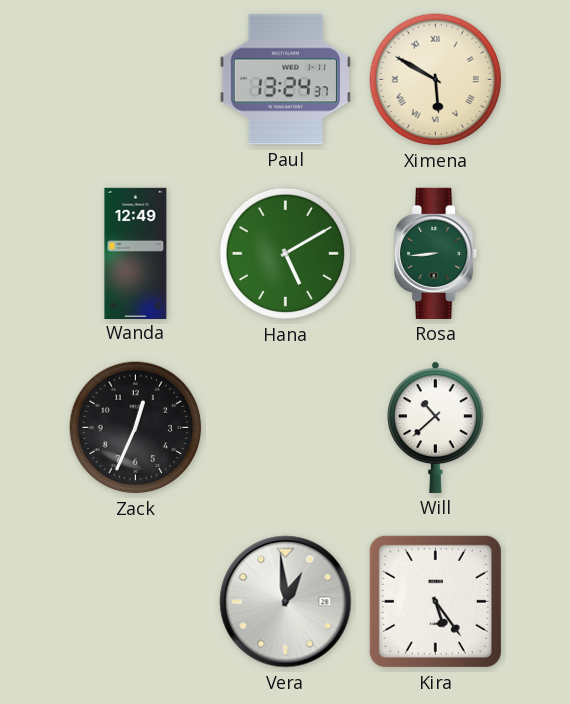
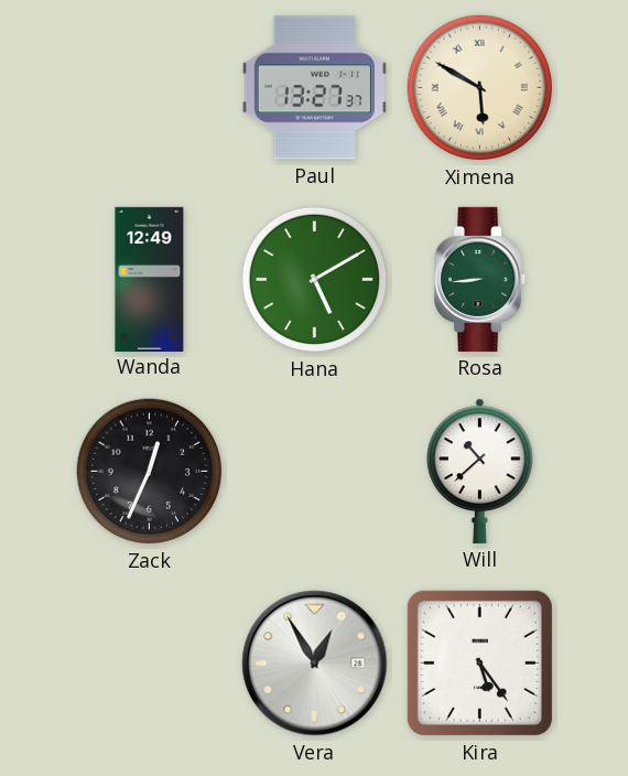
Paul: 13:24 -> 13:27 (314, 88)
Vera: 12:59 -> 12:55 (315, 664)
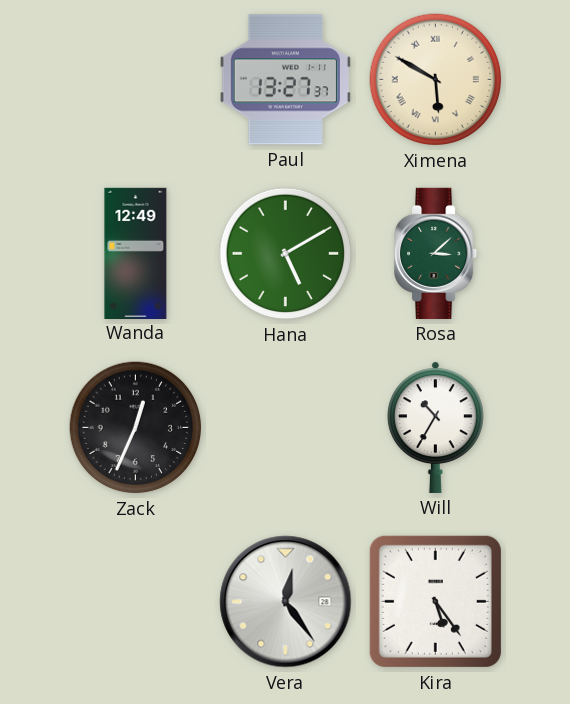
Rosa: 8:44 -> 3:08 (436, 253)
Will: 10:38 -> 10:35 (435, 427)
Vera: 12:55 -> 12:24 (286, 602)
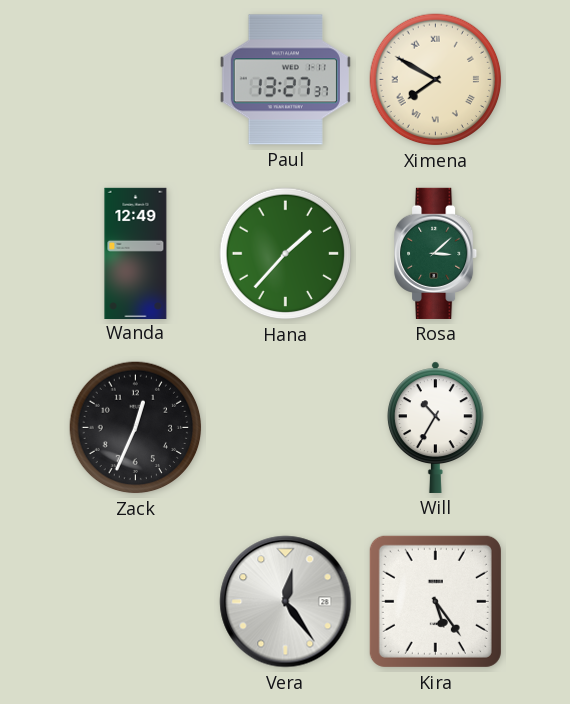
Ximena: 5:50 -> 7:50 (436, 80)
Hana: 5:10 -> 1:37 (286, 254)
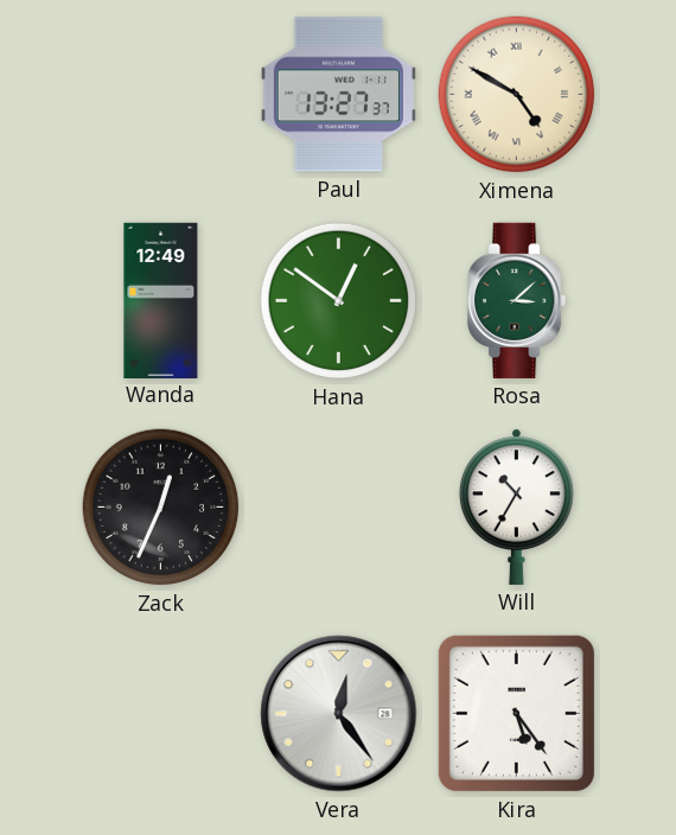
Ximena: 7:50 -> 4:50 (517, 95)
Hana: 1:37 -> 12:51 (339, 301)
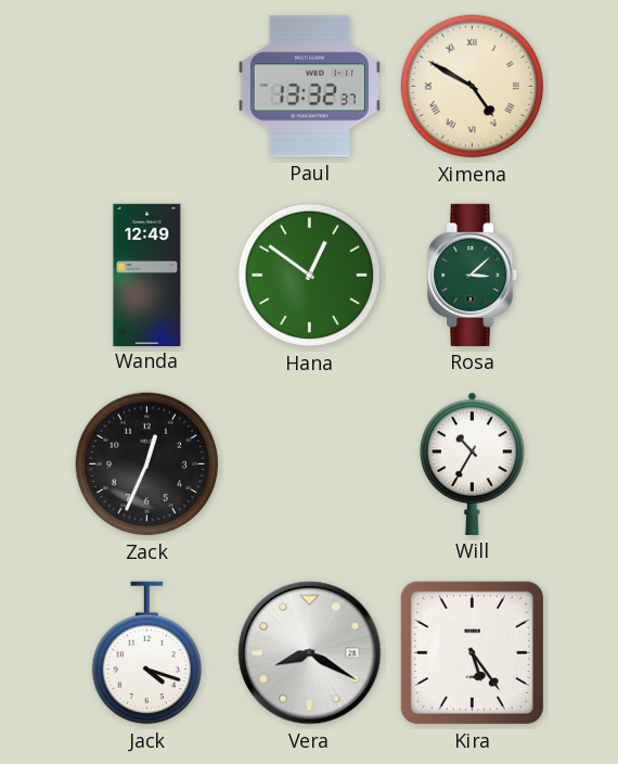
Paul: 13:27 -> 13:32 (309, 87)
Jack: none -> 4:18 (146, 653)
Vera: 12:24 -> 8:20 (310, 653)
